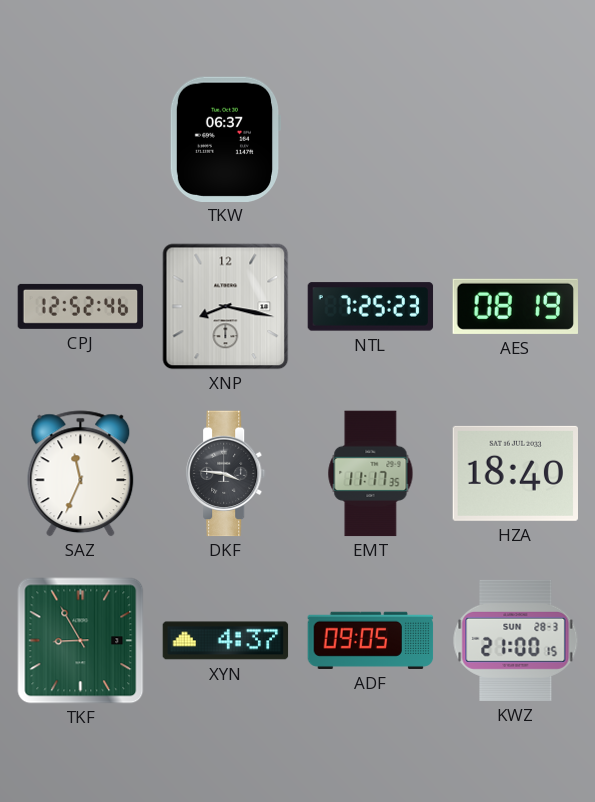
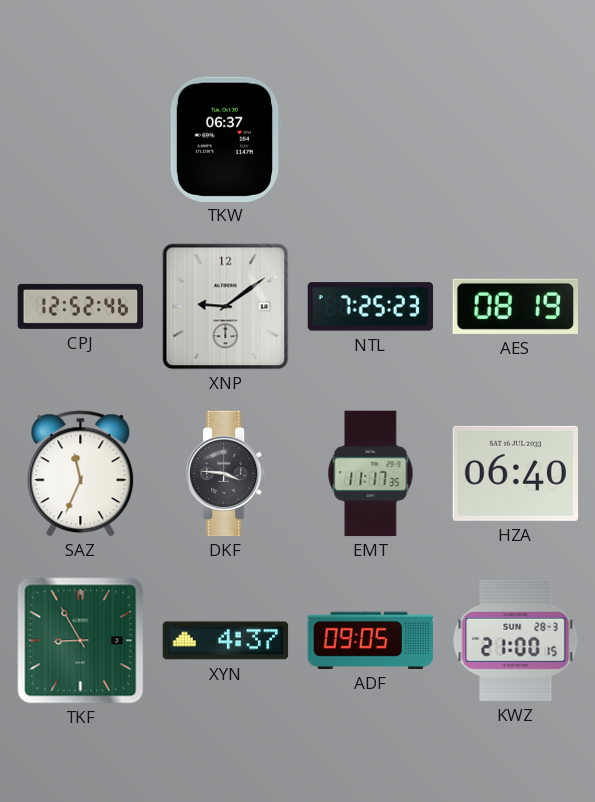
XNP: 8:17 -> 9:09 (226, 307)
HZA: 18:40 -> 06:40 (515, 473)
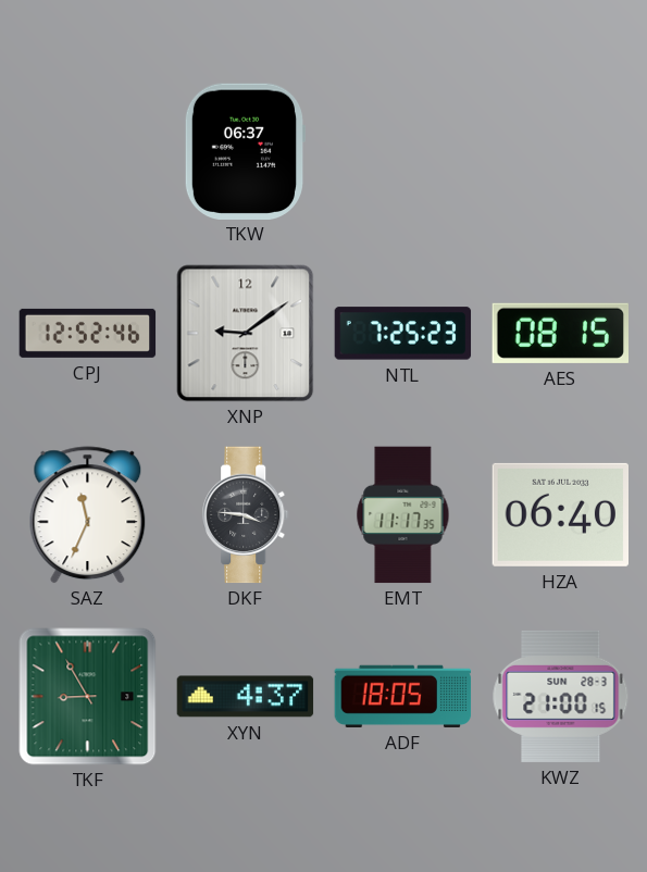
AES: 08:19 -> 08:15 (560, 333)
ADF: 09:05 -> 18:05 (403, 696)
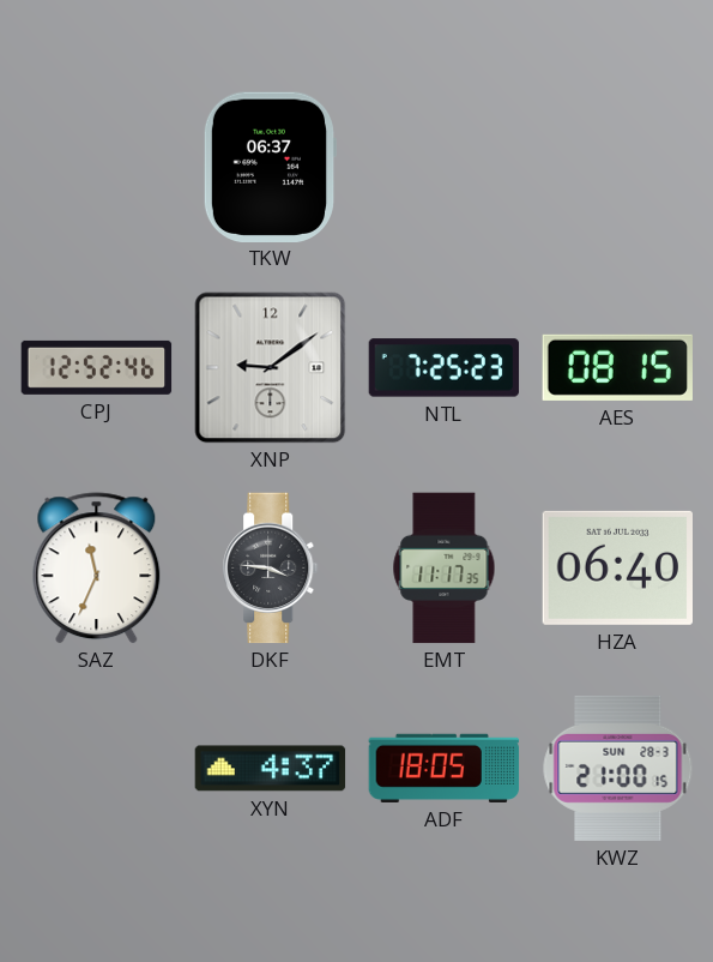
TKF: 8:55 -> none (88, 697)
